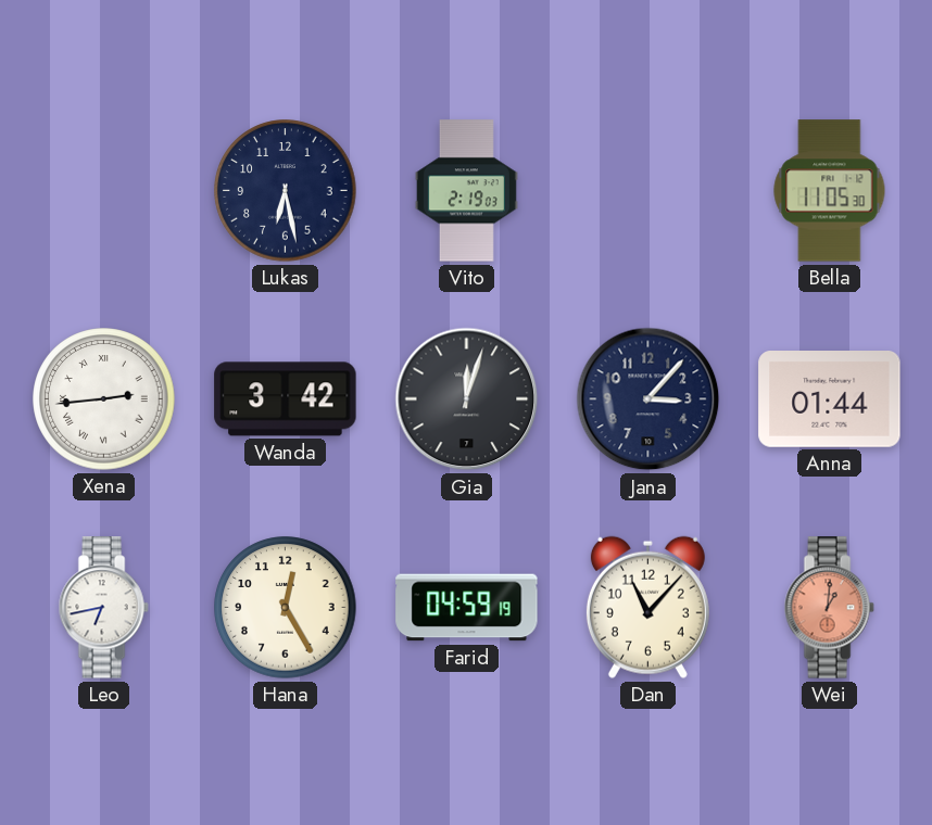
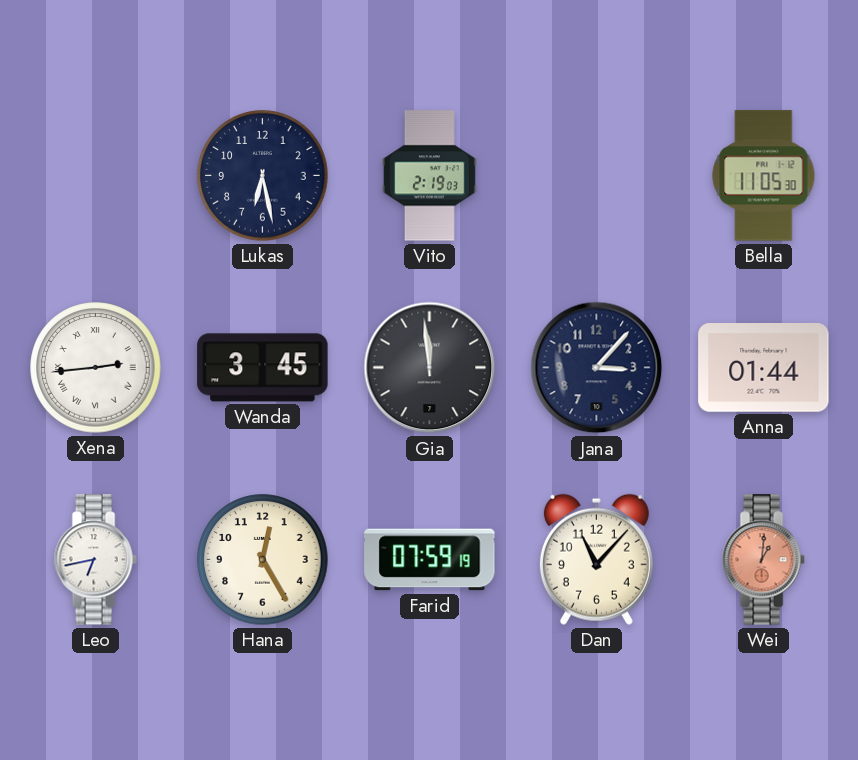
Wanda: 3:42 -> 3:45 (263, 368)
Gia: 12:03 -> 11:59 (430, 368)
Farid: 04:59 -> 07:59 (430, 560)
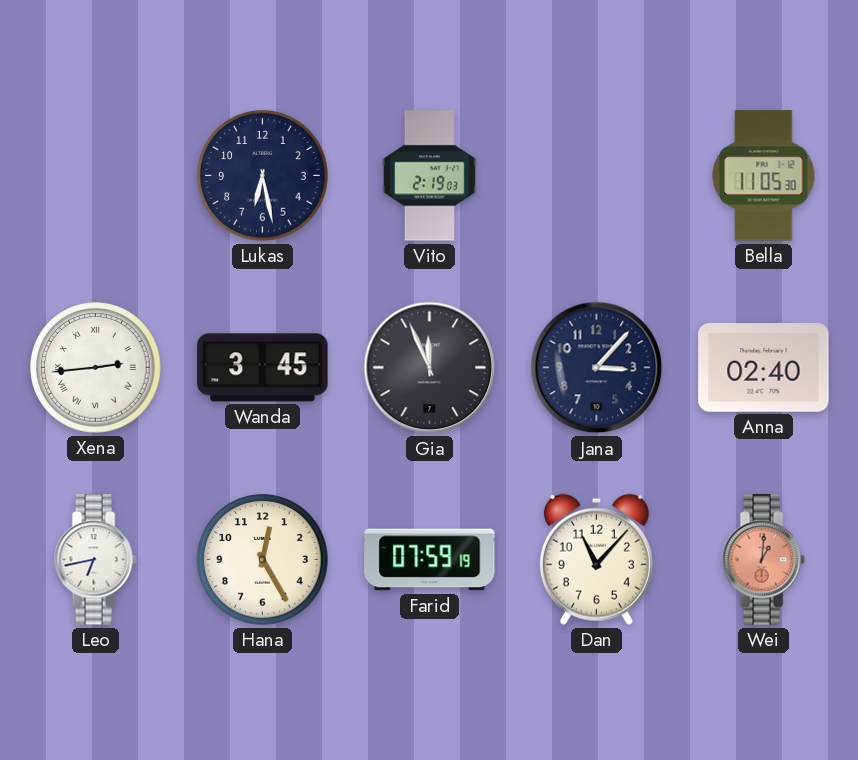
Gia: 11:59 -> 11:56 (430, 368)
Anna: 01:44 -> 02:40 (764, 368)
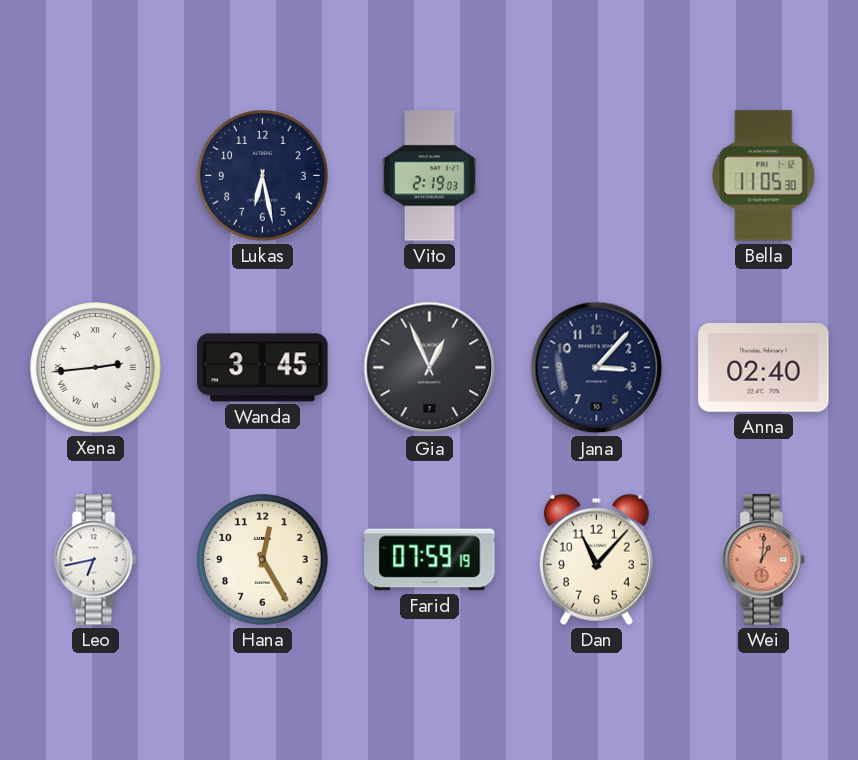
Gia: 11:56 -> 12:56 (430, 368)
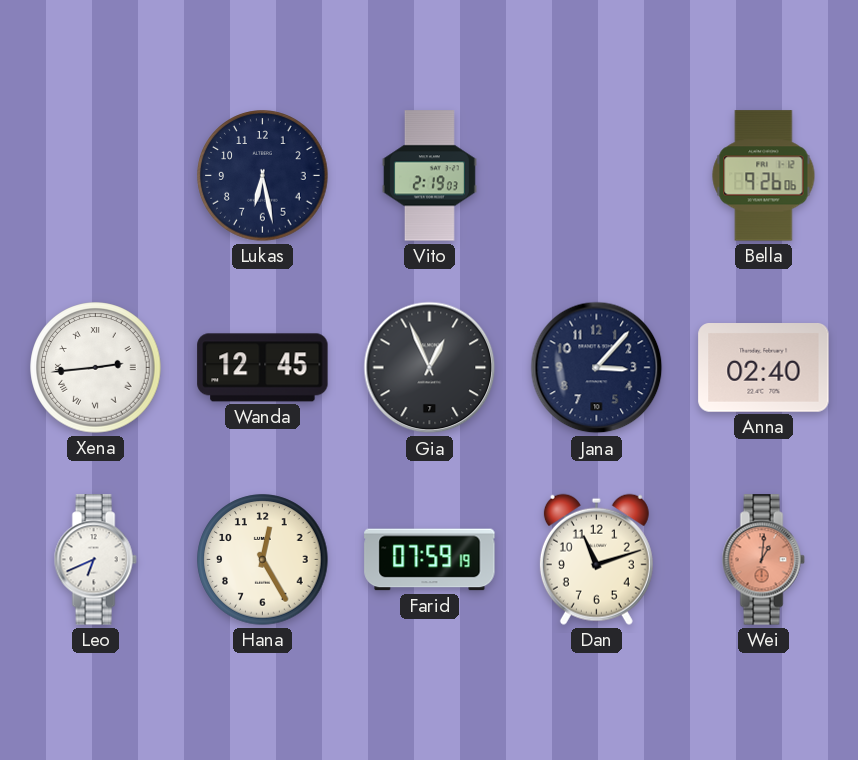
Bella: 11:05 -> 9:26 (764, 176)
Wanda: 3:45 -> 12:45 (263, 368)
Leo: 6:43 -> 6:41 (95, 560)
Dan: 11:07 -> 11:12 (596, 559)
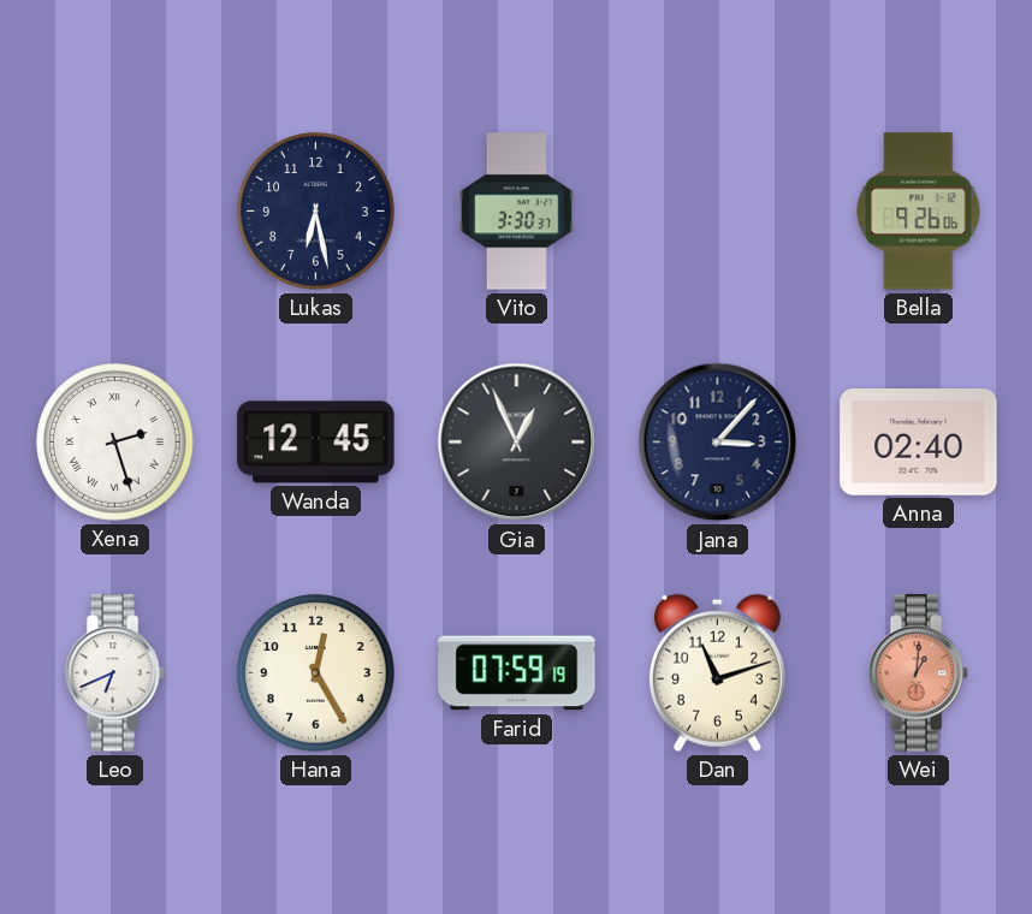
Vito: 2:19 -> 3:30 (516, 212)
Xena: 2:44 -> 2:27 (115, 443)
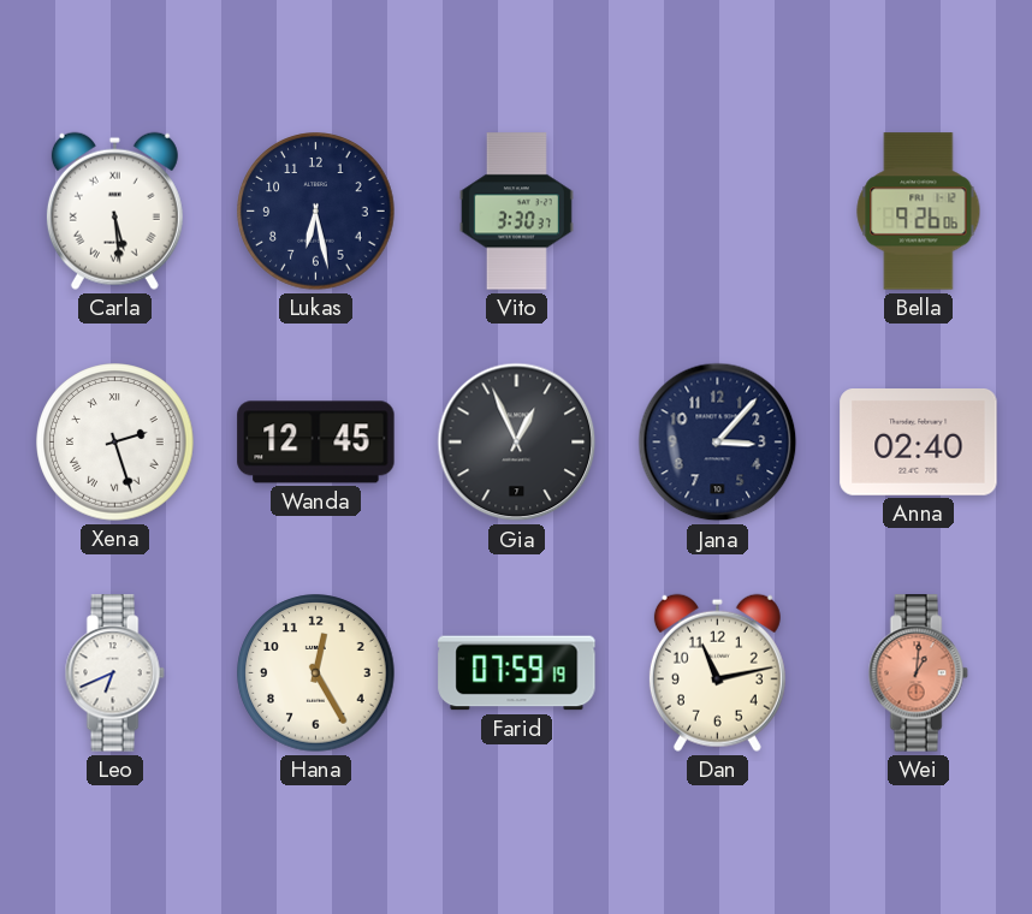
Carla: none -> 5:29 (114, 210)
Dan: 11:12 -> 11:13 (717, 672)
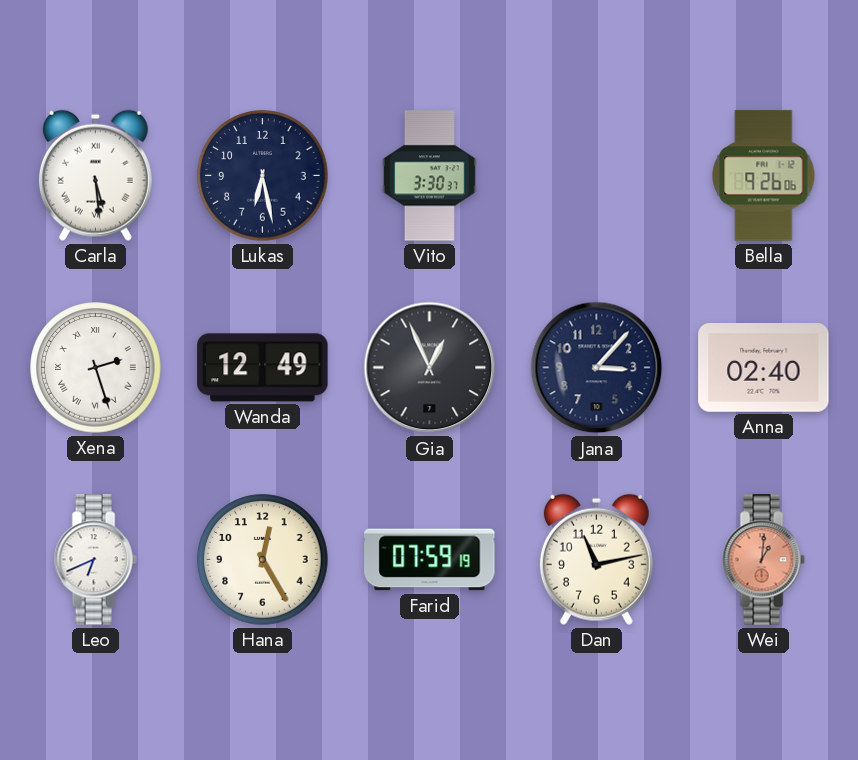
Wanda: 12:45 -> 12:49 (263, 368)
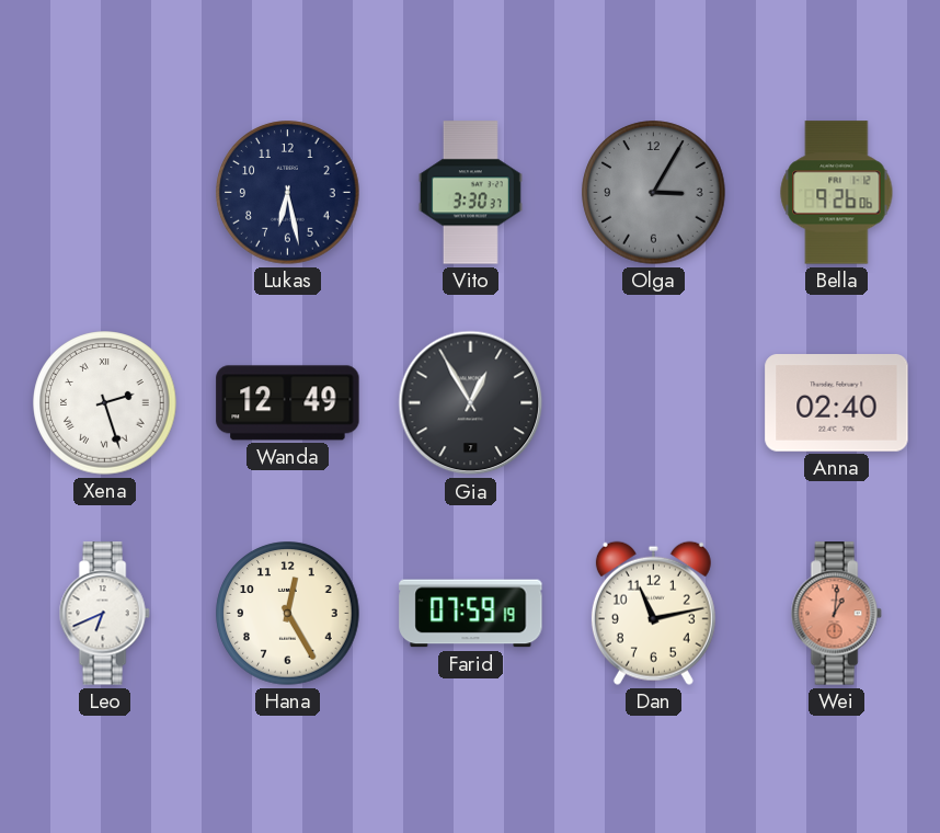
Carla: 5:29 -> none (95, 175)
Olga: none -> 3:05 (654, 193)
Gia: 12:56 -> 12:55 (471, 403)
Jana: 3:07 -> none (597, 368)
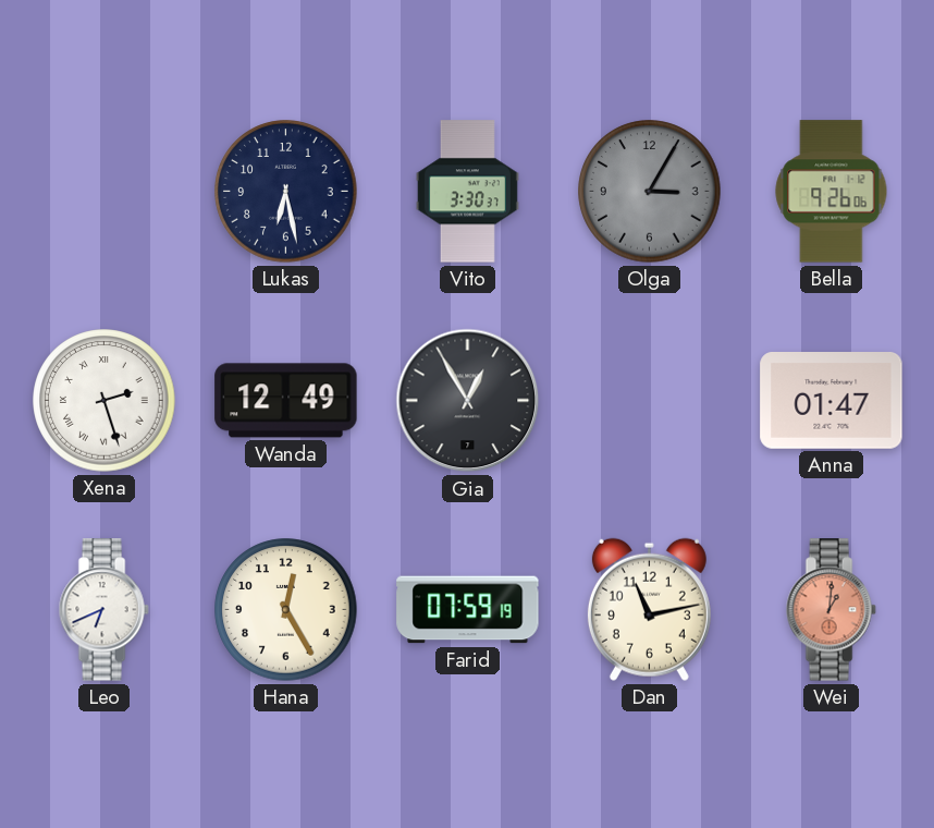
Anna: 02:40 -> 01:47 (832, 401)
